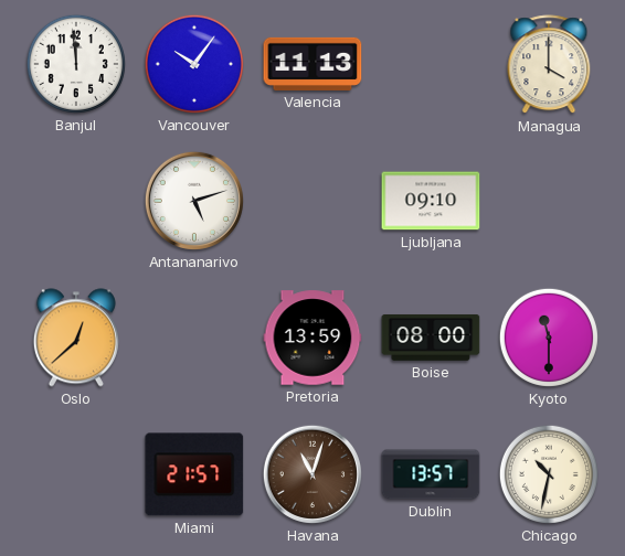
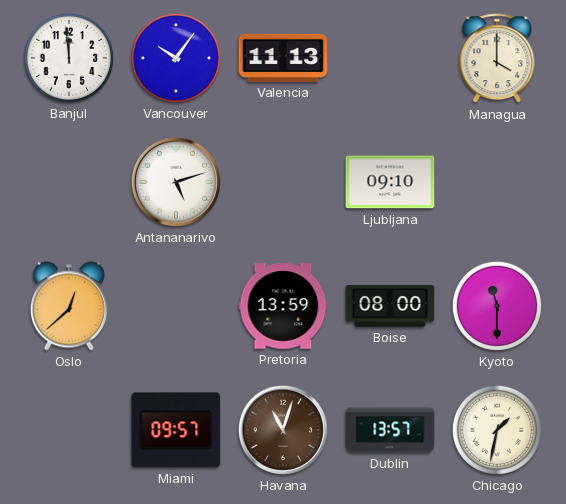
Miami: 21:57 -> 09:57 (176, 430)
Chicago: 10:32 -> 1:32 (497, 430)
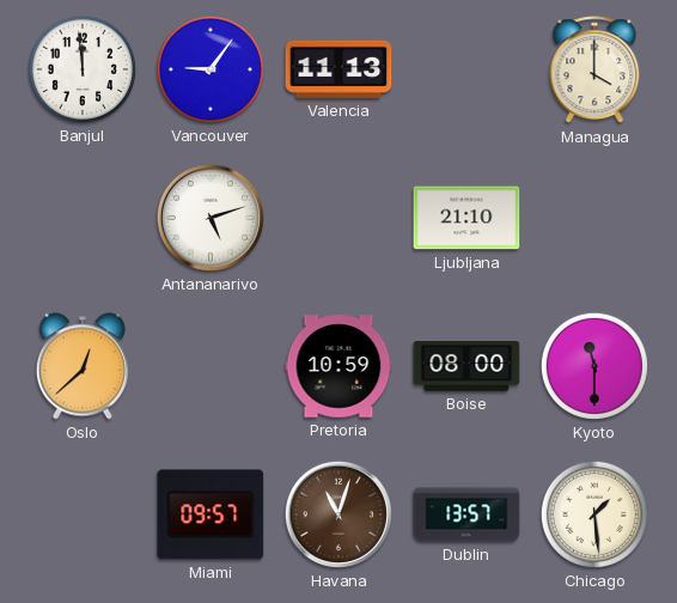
Vancouver: 10:06 -> 9:06 (211, 69)
Ljubljana: 09:10 -> 21:10 (466, 218)
Pretoria: 13:59 -> 10:59 (338, 366)
Chicago: 1:32 -> 1:29 (594, 514)
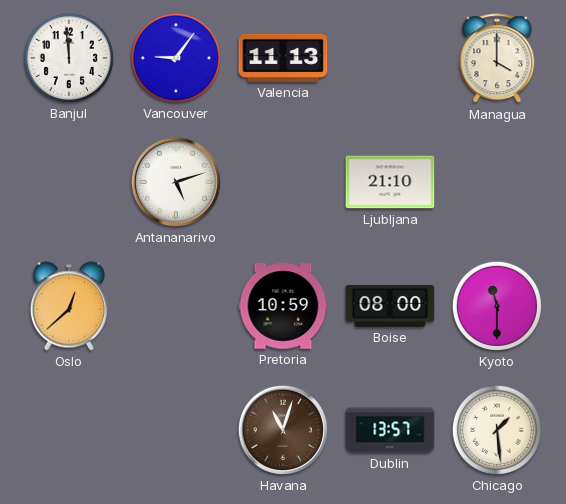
Miami: 09:57 -> none (211, 514)
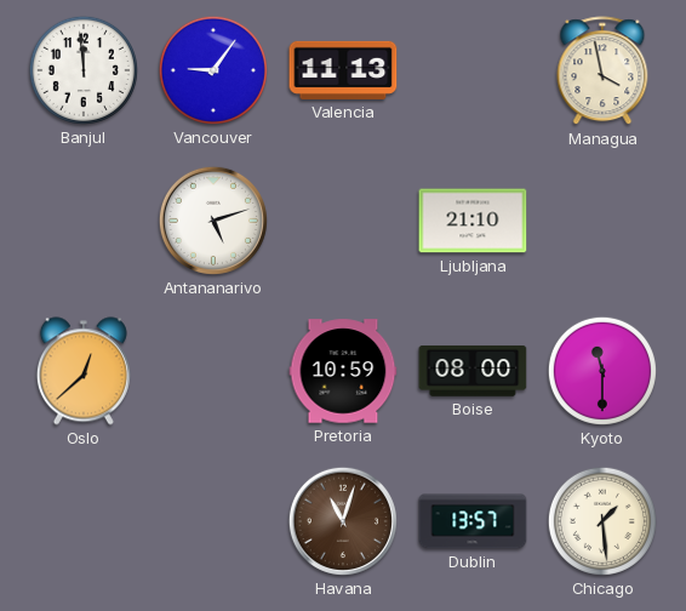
Managua: 4:00 -> 3:58 (602, 72)
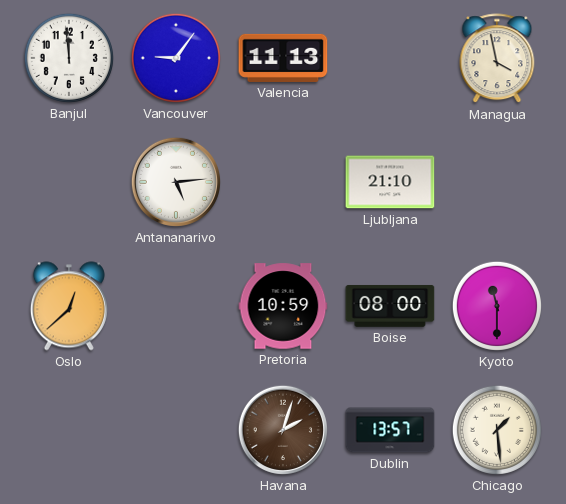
Antananarivo: 5:12 -> 5:14 (176, 182)
Havana: 11:03 -> 2:03 (283, 430)
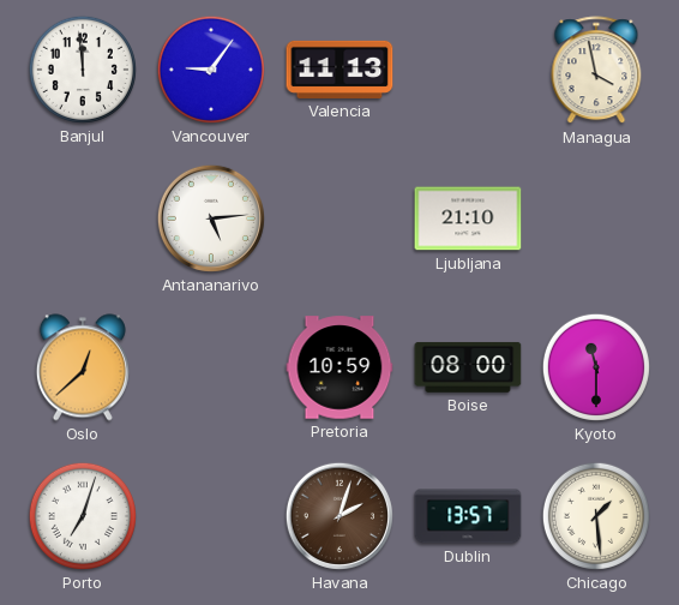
Porto: none -> 7:03 (83, 516)
